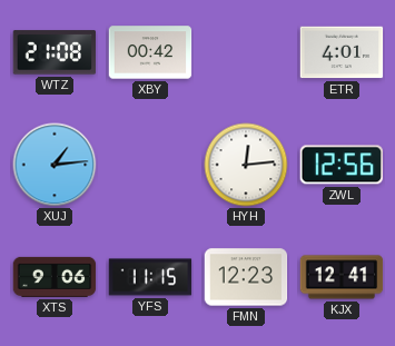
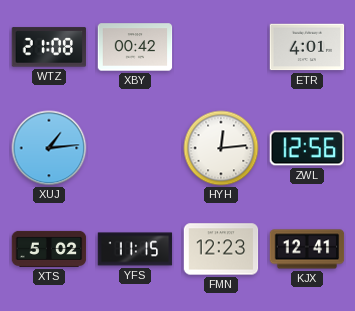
XTS: 9:06 -> 5:02 (49, 249)
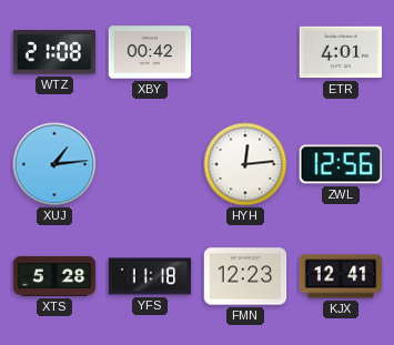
XTS: 5:02 -> 5:28 (54, 276)
YFS: 11:15 -> 11:18 (150, 276)
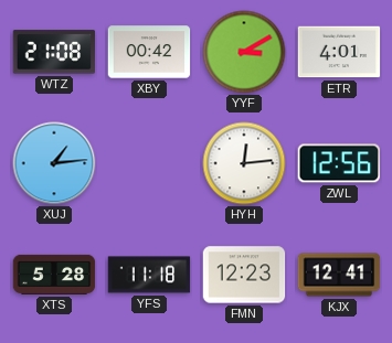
YYF: none -> 3:10 (244, 52)
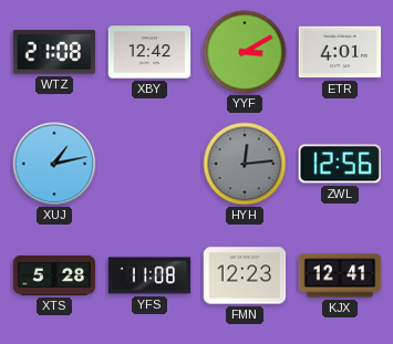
XBY: 00:42 -> 12:42 (149, 52)
XUJ: 1:14 -> 1:13 (54, 164)
HYH dial: white -> grey (245, 164)
YFS: 11:18 -> 11:08 (149, 275)
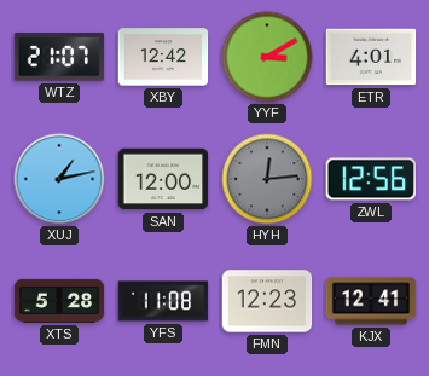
WTZ: 21:08 -> 21:07 (59, 57)
SAN: none -> 12:00 (163, 179)
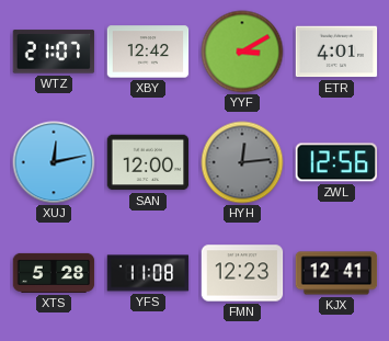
XUJ: 1:13 -> 12:13 (54, 162)
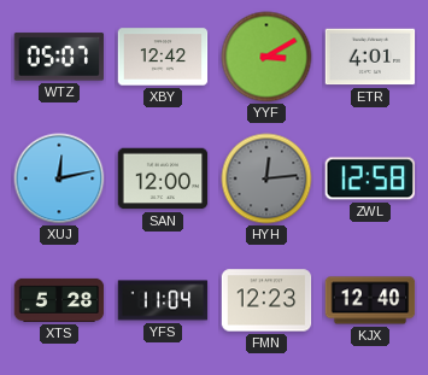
WTZ: 21:07 -> 05:07 (59, 57)
ZWL: 12:56 -> 12:58 (370, 178)
YFS: 11:08 -> 11:04 (163, 300)
KJX: 12:41 -> 12:40 (370, 300)
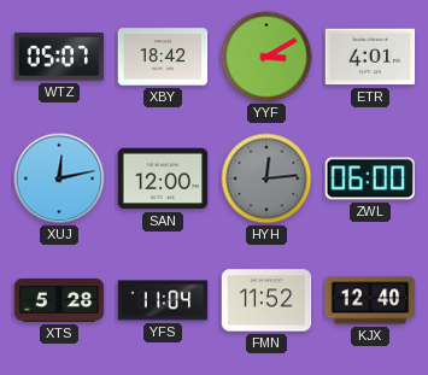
XBY: 12:42 -> 18:42 (163, 57)
ZWL: 12:58 -> 06:00 (370, 178)
FMN: 12:23 -> 11:52 (266, 300)
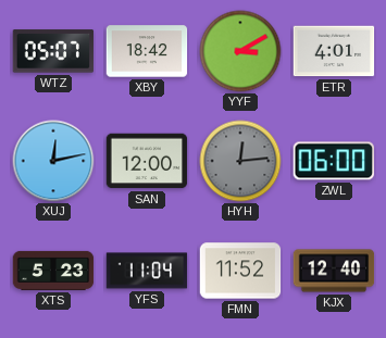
XTS: 5:28 -> 5:23 (53, 271)
